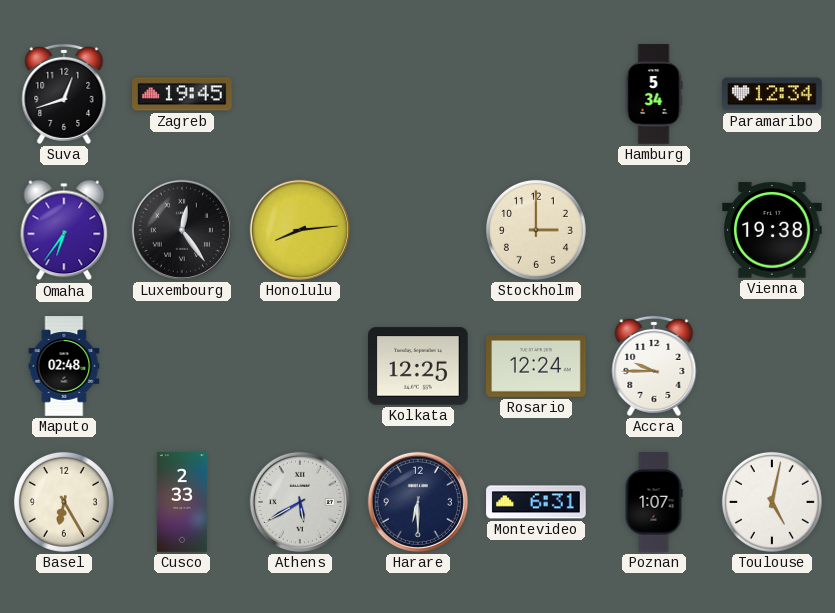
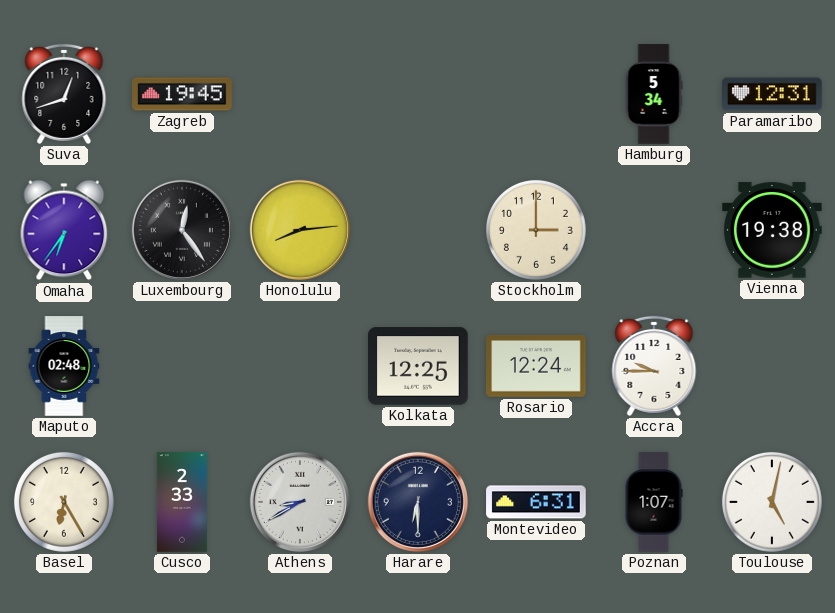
Paramaribo: 12:34 -> 12:31 (772, 94)
Athens: 5:40 -> 8:40 (300, 502)
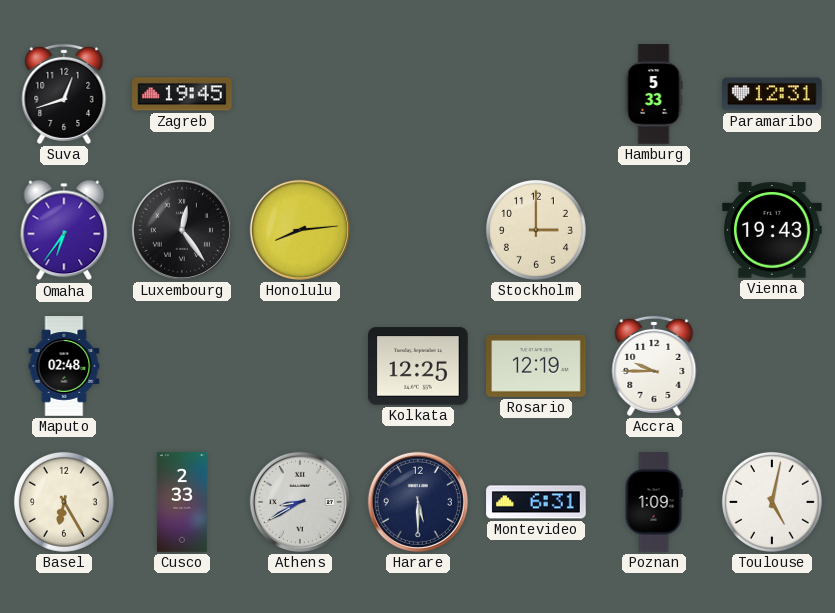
Hamburg: 5:34 -> 5:33 (654, 94)
Vienna: 19:38 -> 19:43 (772, 230)
Rosario: 12:24 -> 12:19 (536, 366)
Harare: 6:30 -> 5:30 (418, 502)
Poznan: 1:07 -> 1:09 (654, 502)
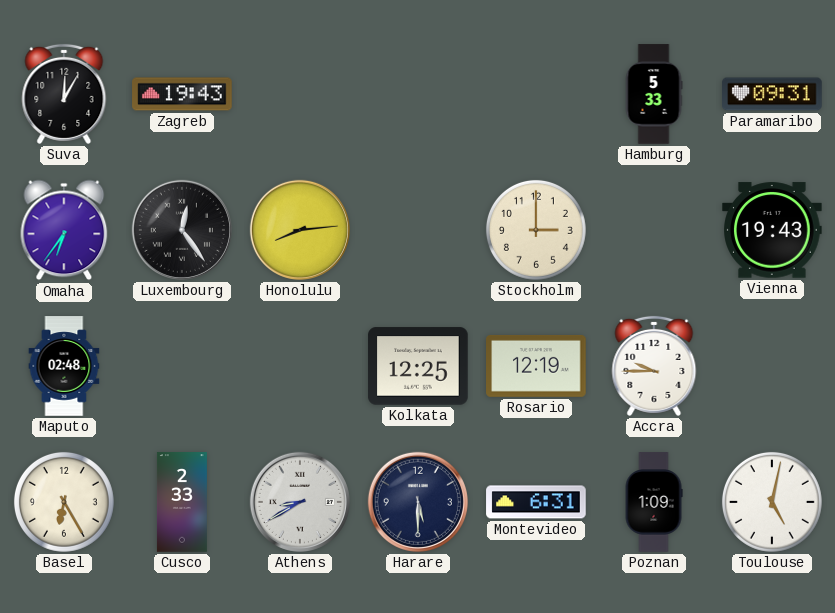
Suva: 12:42 -> 12:05 (64, 94)
Zagreb: 19:45 -> 19:43 (182, 94)
Paramaribo: 12:31 -> 09:31 (772, 94)
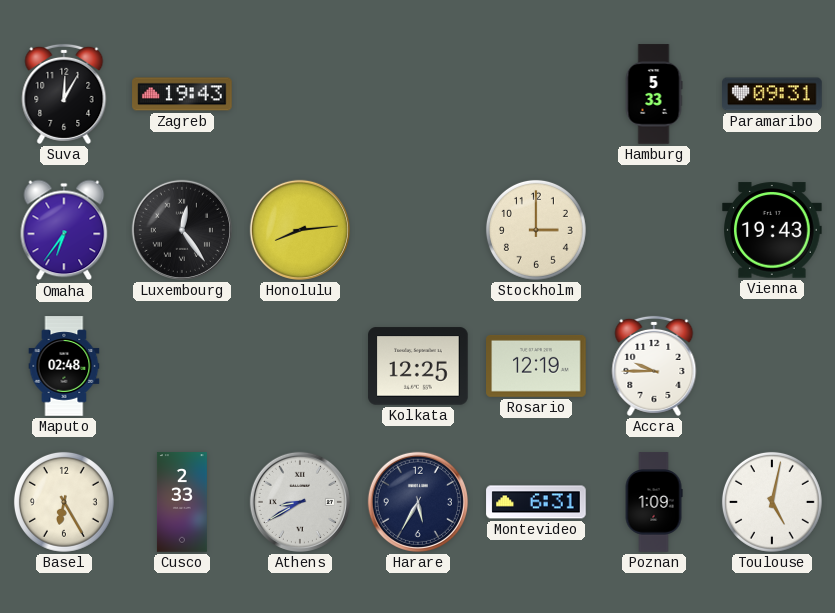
Harare: 5:30 -> 5:35 (418, 502)
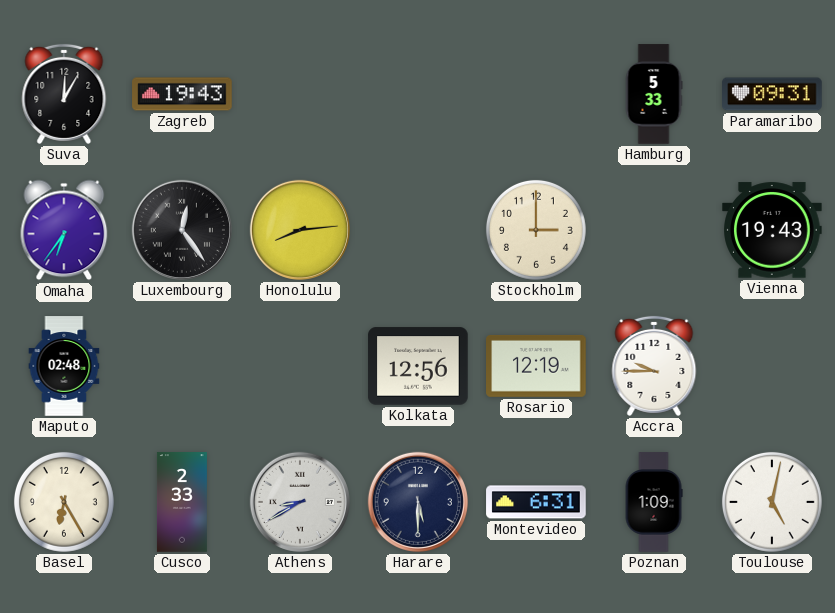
Kolkata: 12:25 -> 12:56 (418, 366)
Harare: 5:35 -> 5:30 (418, 502)
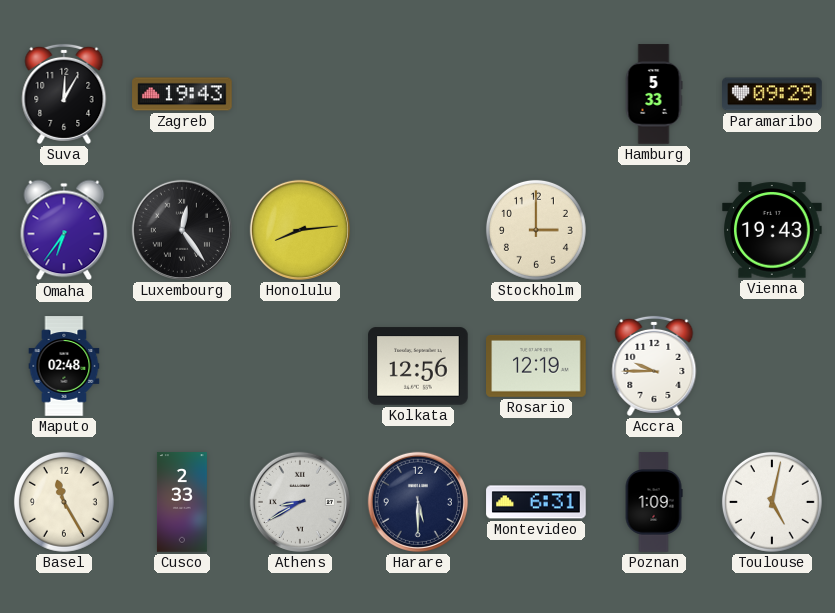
Paramaribo: 09:31 -> 09:29 (772, 94)
Basel: 6:25 -> 11:25 (64, 502)
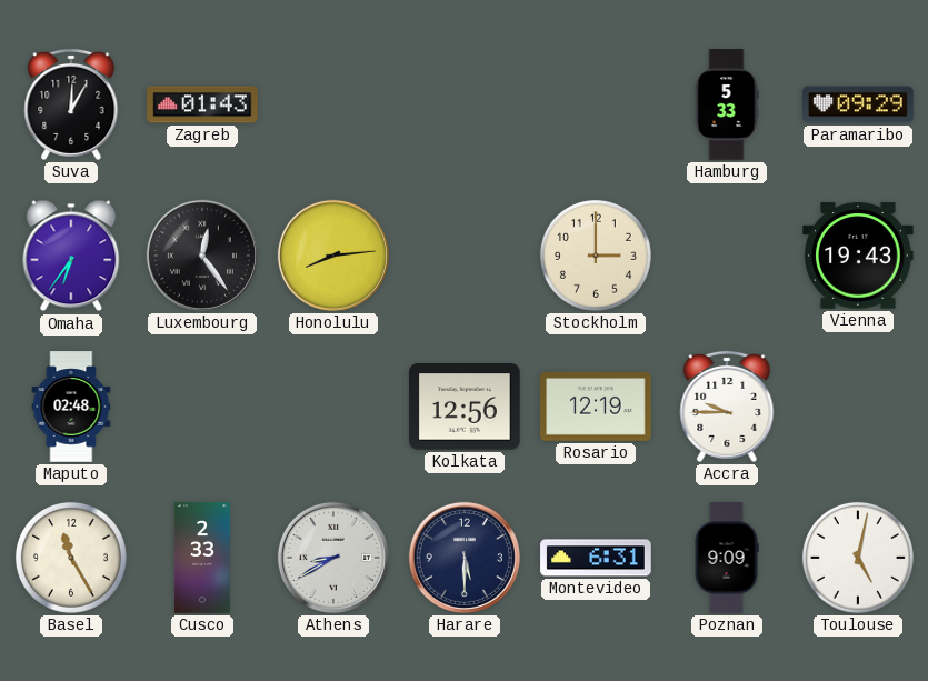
Zagreb: 19:43 -> 01:43 (202, 104)
Poznan: 1:09 -> 9:09 (727, 558)
